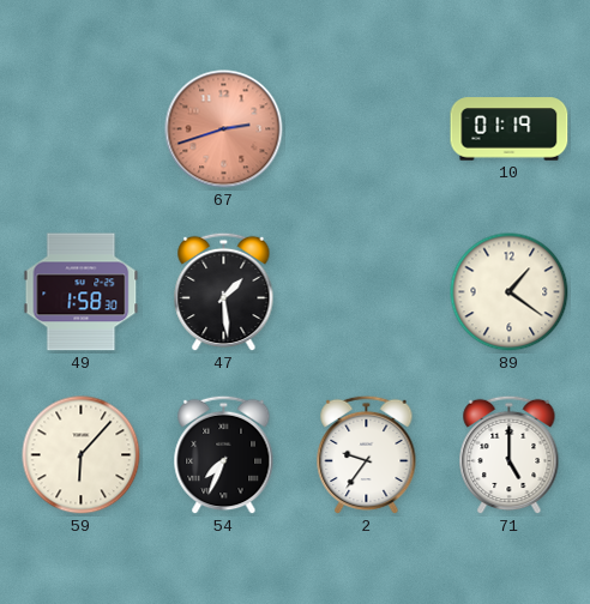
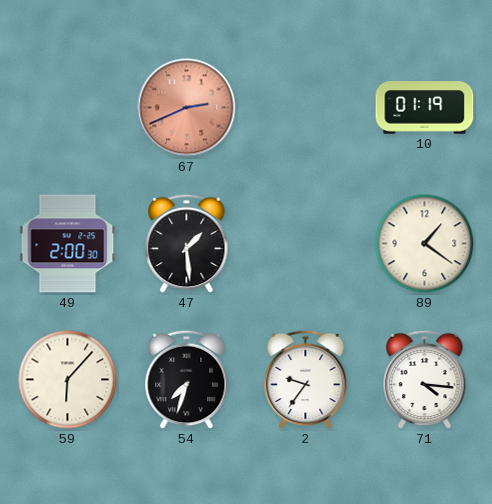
67: 2:42 -> 2:41 (187, 108)
49: 1:58 -> 2:00 (68, 244)
54: 7:34 -> 7:33 (187, 380)
71: 5:00 -> 4:16 (425, 380)
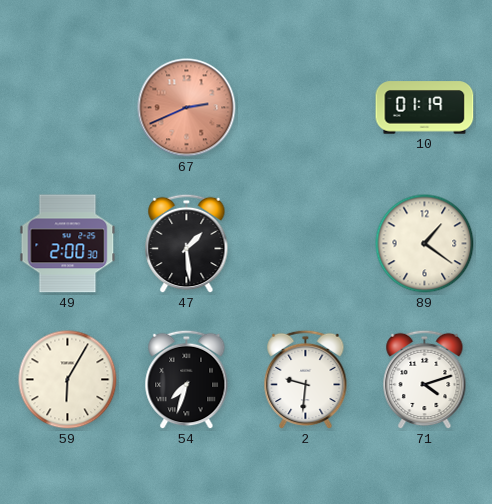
59: 6:07 -> 6:05 (68, 380)
2: 9:36 -> 9:31 (306, 380)
71: 4:16 -> 4:12 (425, 380)
